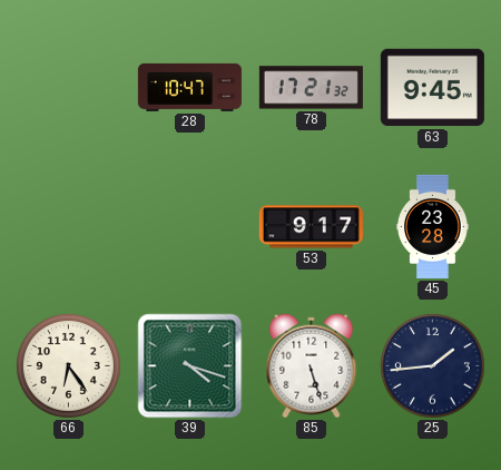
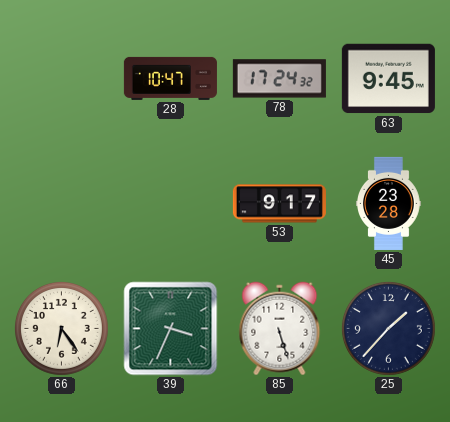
78: 17:21 -> 17:24 (279, 79)
39: 4:18 -> 3:34 (171, 329)
25: 1:44 -> 1:37 (388, 328)
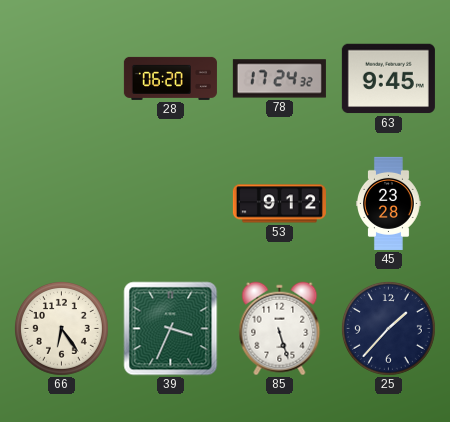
28: 10:47 -> 06:20 (170, 78)
53: 9:17 -> 9:12 (279, 204)
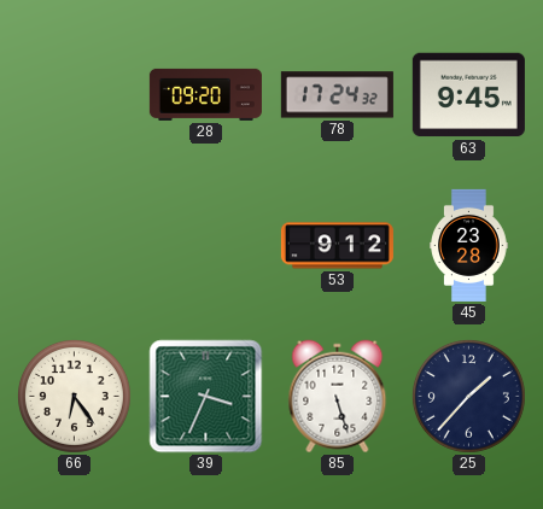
28: 06:20 -> 09:20 (205, 94)
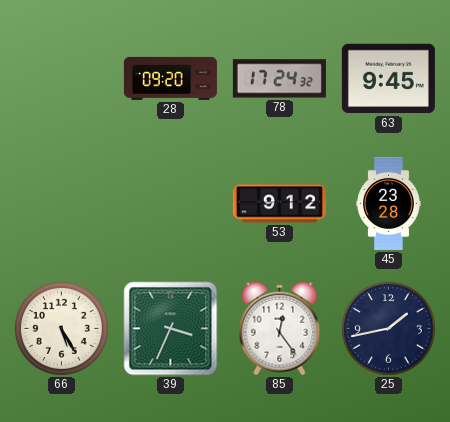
66: 6:24 -> 5:25 (61, 328)
85: 5:27 -> 12:24 (280, 329)
25: 1:37 -> 1:43 (388, 328)
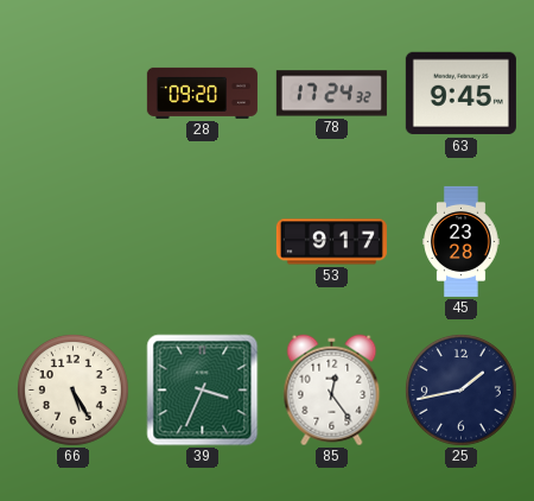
53: 9:12 -> 9:17 (331, 242)
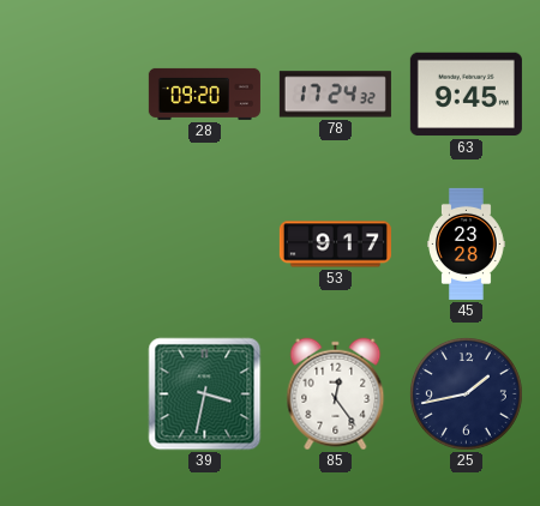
66: 5:25 -> none (72, 389)
39: 3:34 -> 3:32 (205, 394)
